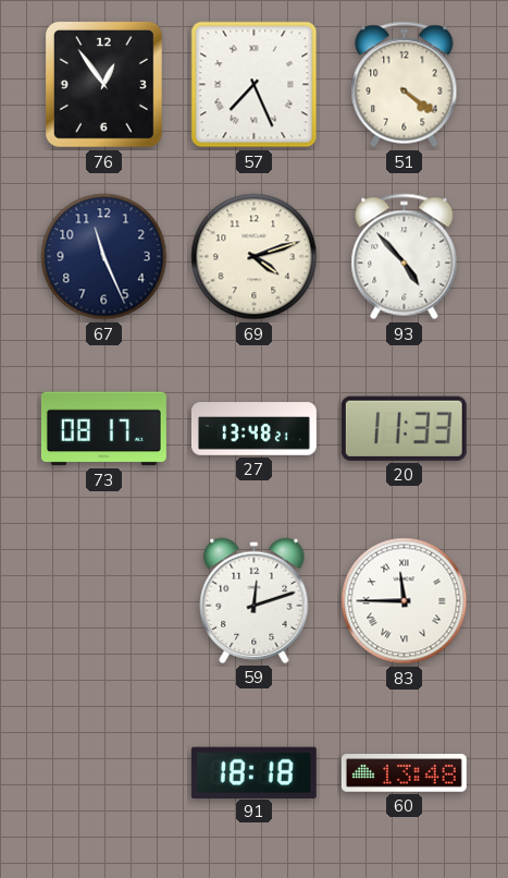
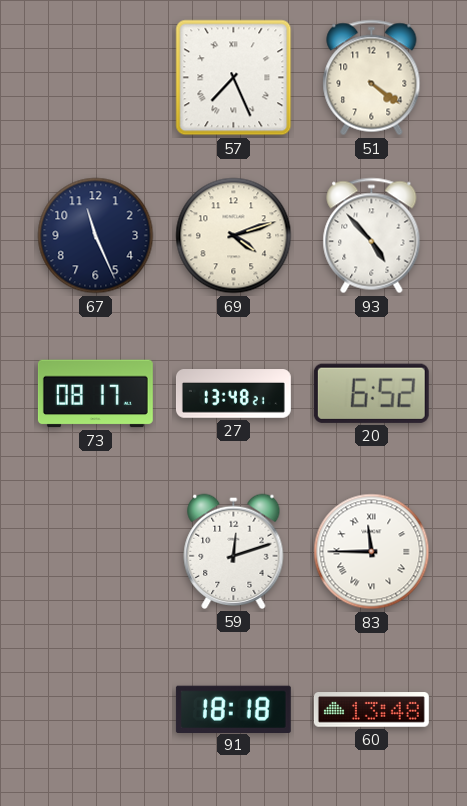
76: 12:54 -> none (103, 84)
20: 11:33 -> 6:52 (371, 393)
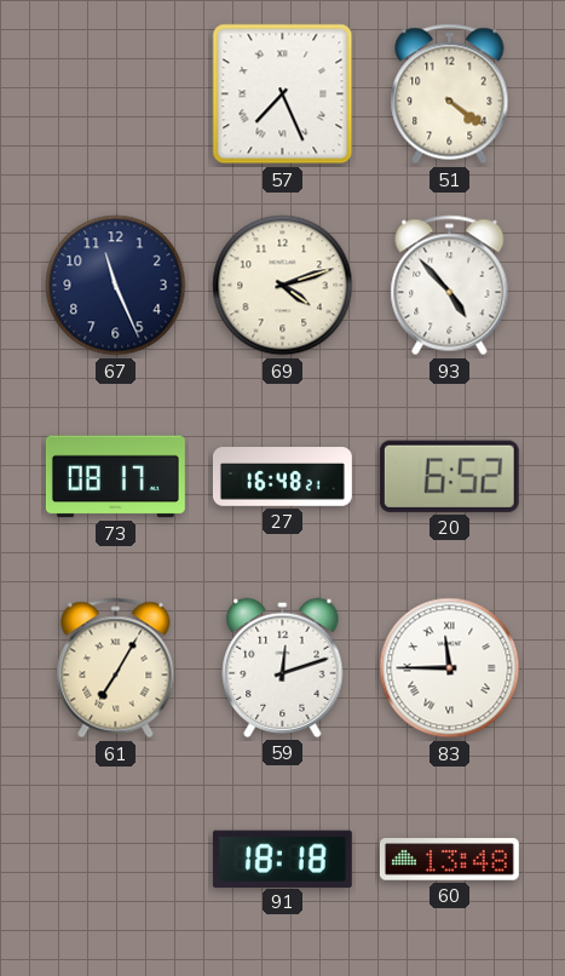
27: 13:48 -> 16:48 (282, 477)
61: none -> 7:05 (116, 668)
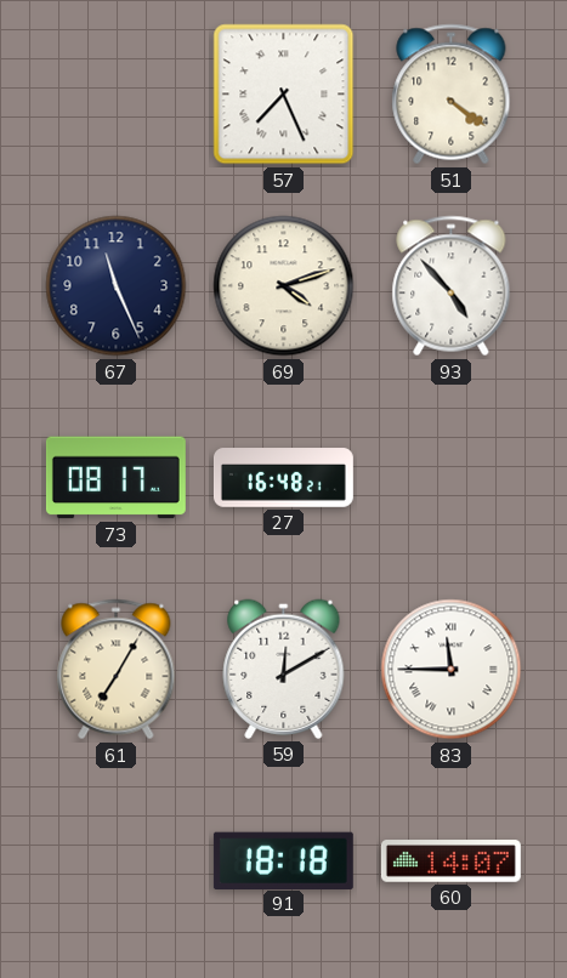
20: 6:52 -> none (449, 476)
59: 12:12 -> 12:10 (284, 669)
60: 13:48 -> 14:07 (450, 862)
